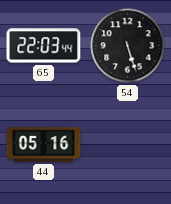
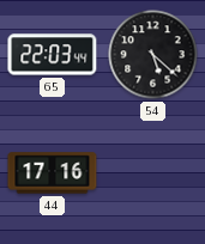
54: 5:27 -> 5:22 (153, 55)
44: 05:16 -> 17:16 (53, 173)
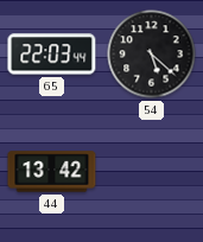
44: 17:16 -> 13:42 (52, 172)
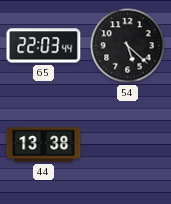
44: 13:42 -> 13:38 (44, 145)
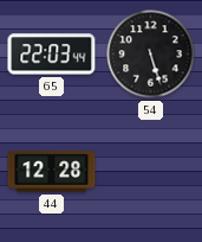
54: 5:22 -> 5:27 (151, 55)
44: 13:38 -> 12:28 (52, 172)
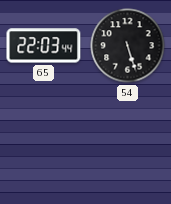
44: 12:28 -> none (52, 172)
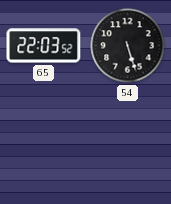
65: 22:03:44 -> 22:03:52 (44, 46)
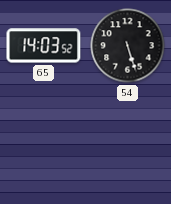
65: 22:03 -> 14:03 (44, 46)
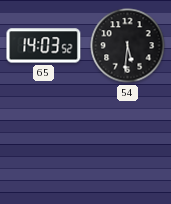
54: 5:27 -> 5:31 (128, 46)
